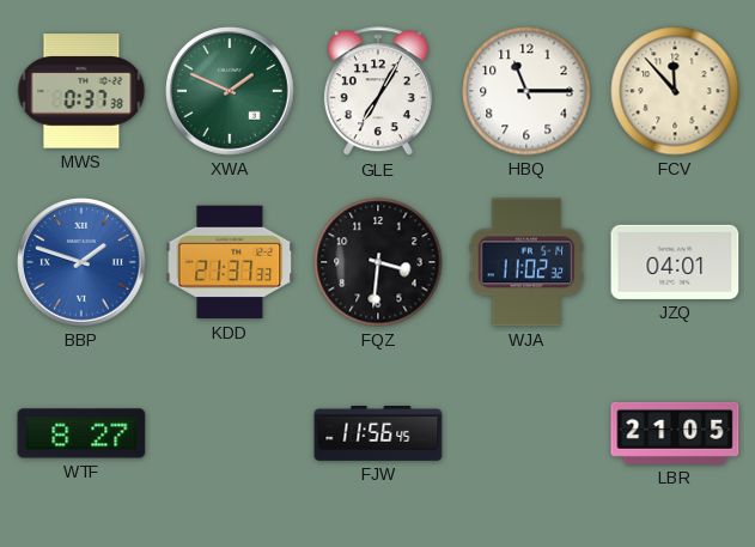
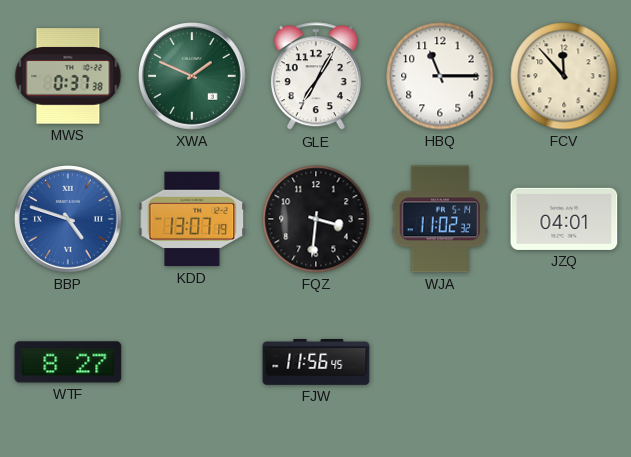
BBP: 1:48 -> 4:48 (69, 220)
KDD: 21:37 -> 13:07 (192, 219)
LBR: 21:05 -> none (675, 433)
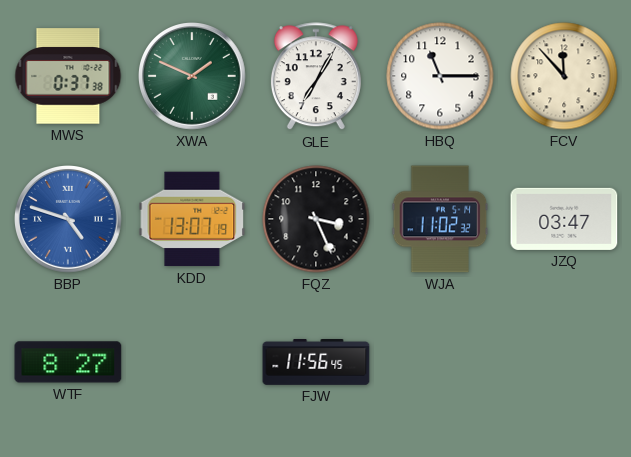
FQZ: 3:31 -> 3:26 (316, 219)
JZQ: 04:01 -> 03:47 (564, 219)
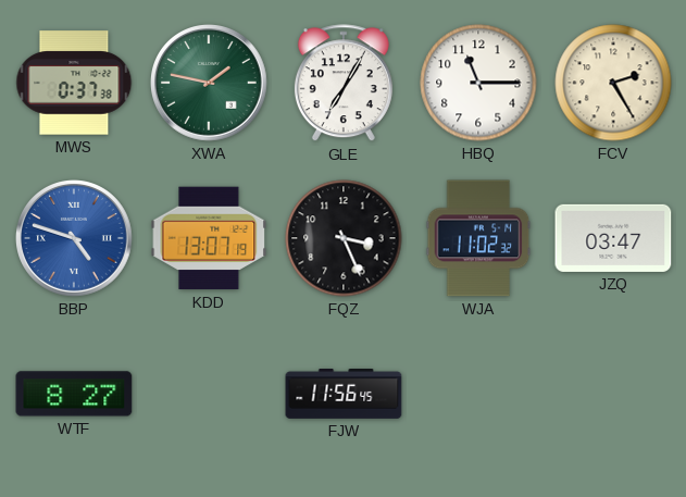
XWA: 1:49 -> 1:47 (210, 84)
FCV: 11:53 -> 2:25 (613, 83)
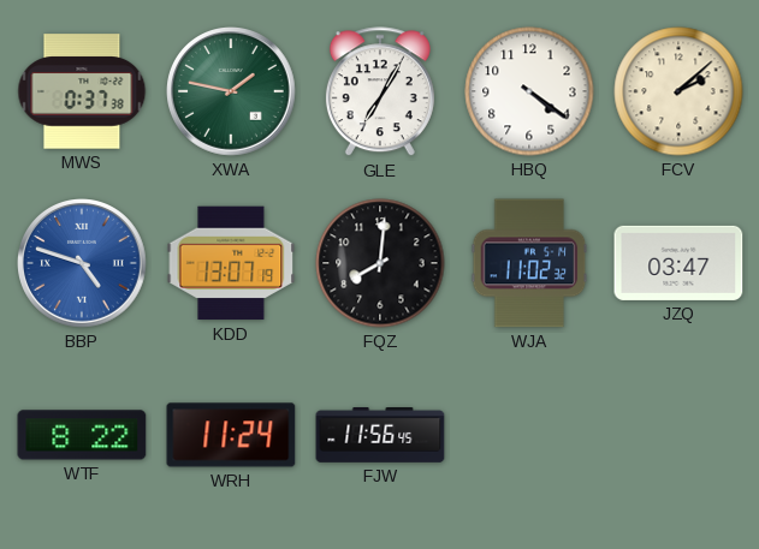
HBQ: 11:15 -> 4:21 (529, 91)
FCV: 2:25 -> 2:08 (678, 91)
FQZ: 3:26 -> 8:01 (380, 263)
WTF: 8:27 -> 8:22 (82, 435)
WRH: none -> 11:24 (231, 435)
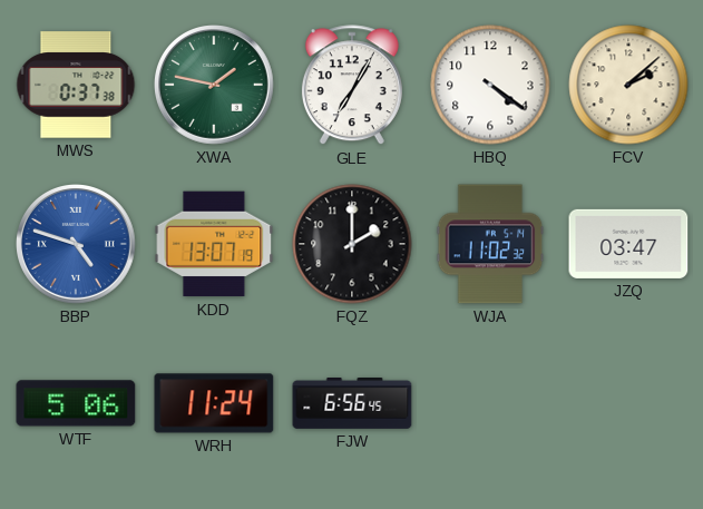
FQZ: 8:01 -> 2:00 (352, 244)
WTF: 8:22 -> 5:06 (76, 403)
FJW: 11:56 -> 6:56 (352, 404)
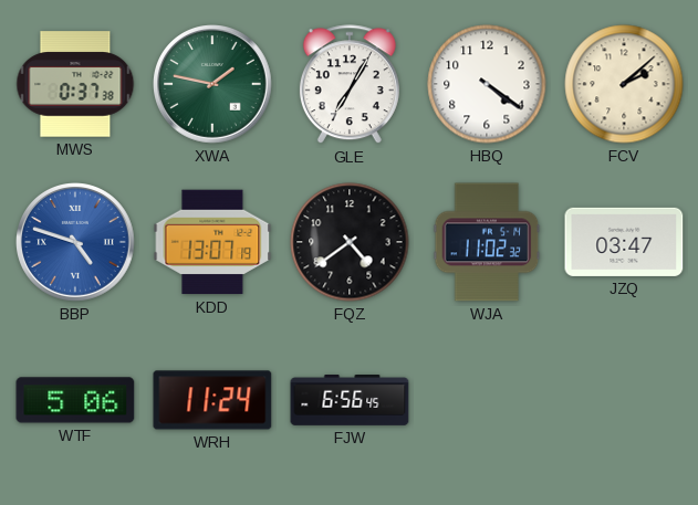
FQZ: 2:00 -> 4:39 (350, 242)
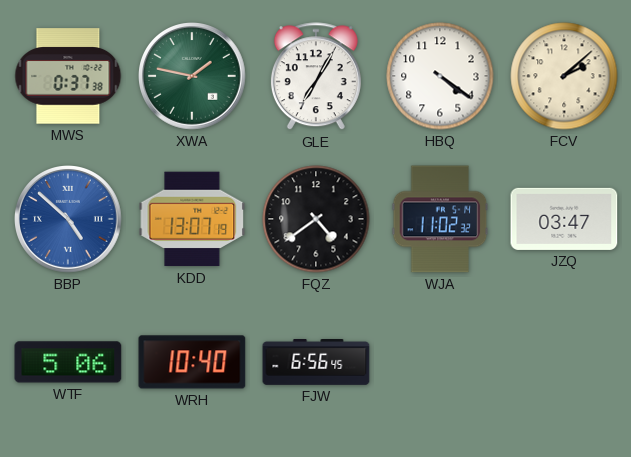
BBP: 4:48 -> 4:52 (69, 220)
WRH: 11:24 -> 10:40 (192, 362)
